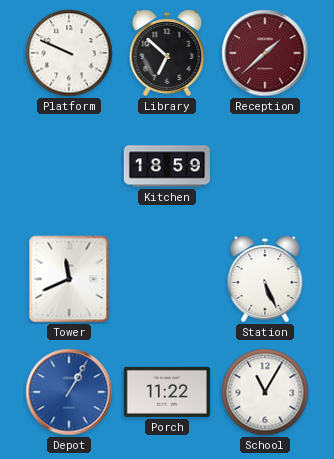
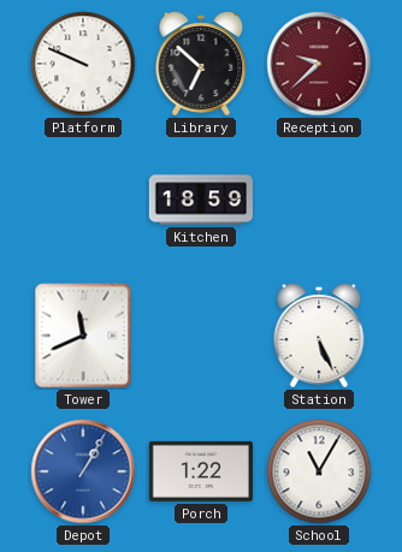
Reception: 1:38 -> 9:38 (319, 64)
Porch: 11:22 -> 1:22 (201, 471)
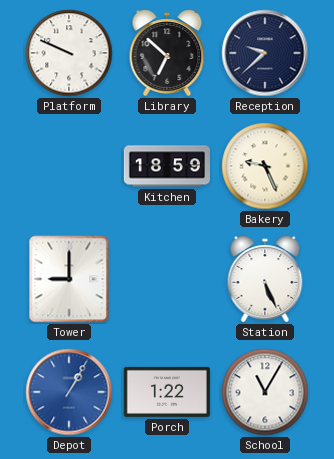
Reception dial: burgundy -> navy (265, 53)
Bakery: none -> 9:26 (265, 166)
Tower: 11:41 -> 9:00 (69, 279)
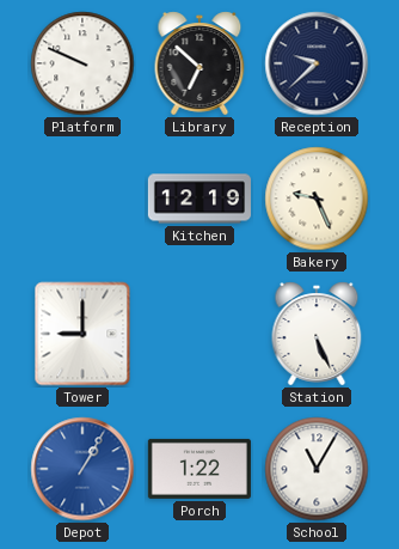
Kitchen: 18:59 -> 12:19 (199, 199)
